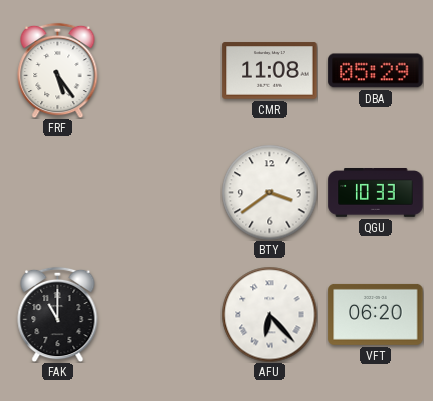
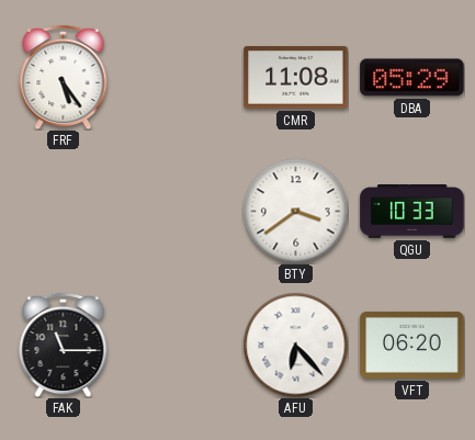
FAK: 11:00 -> 11:15 (64, 345)
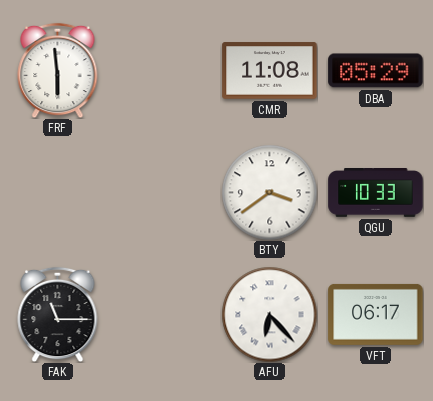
FRF: 5:24 -> 5:59 (58, 70)
VFT: 06:20 -> 06:17 (376, 314)
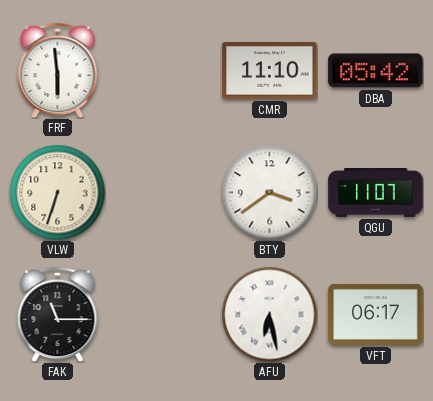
CMR: 11:08 -> 11:10 (270, 71)
DBA: 05:29 -> 05:42 (376, 71)
VLW: none -> 6:33 (57, 192)
QGU: 10:33 -> 11:07 (376, 193)
AFU: 6:23 -> 6:28 (269, 314)
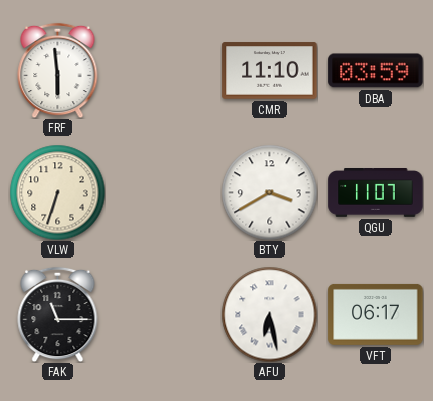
DBA: 05:42 -> 03:59 (376, 71)
BTY: 3:39 -> 3:40 (269, 192)
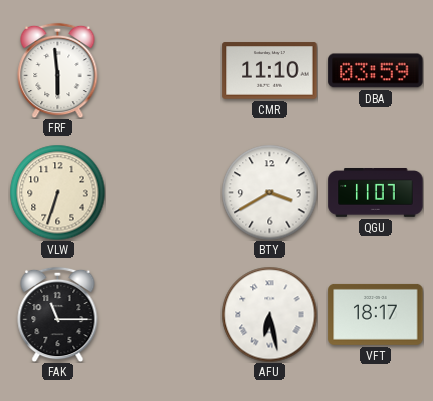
VFT: 06:17 -> 18:17 (376, 314)
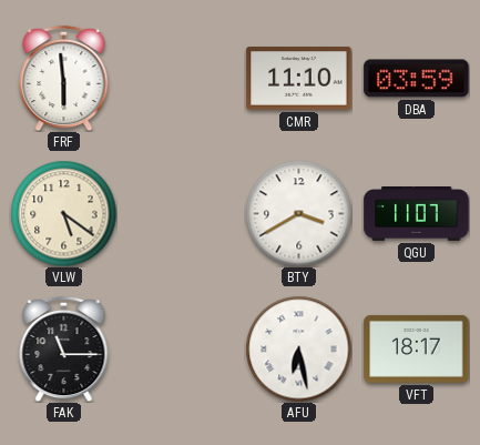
VLW: 6:33 -> 5:21 (63, 213)
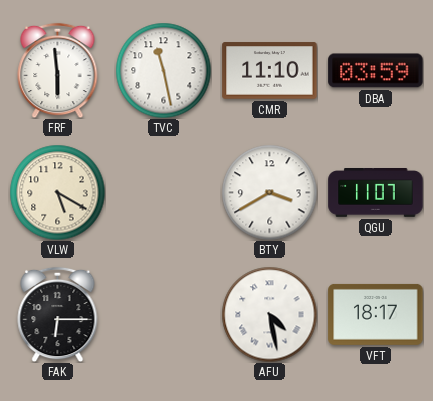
TVC: none -> 11:28 (163, 70)
VLW: 5:21 -> 5:20 (57, 192)
FAK: 11:15 -> 6:15 (58, 314)
AFU: 6:28 -> 4:28 (269, 314)
